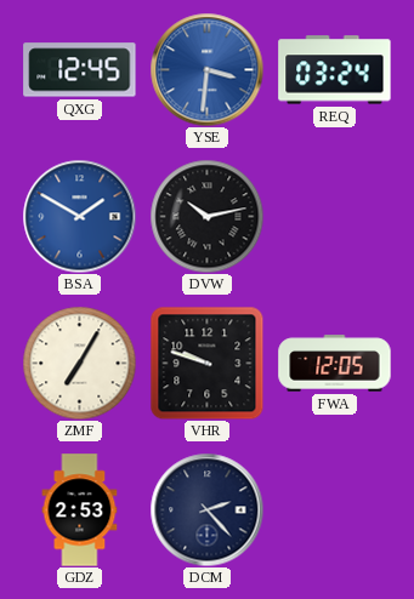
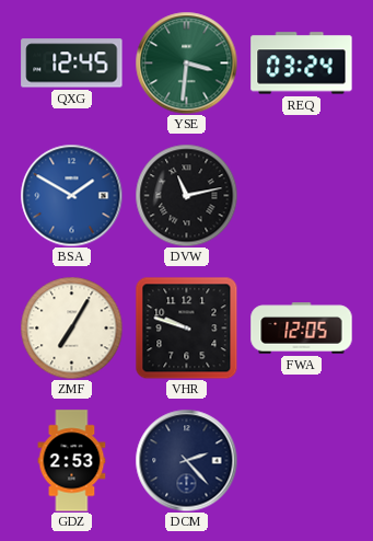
YSE dial: blue -> green (186, 62)
DVW: 10:13 -> 11:13 (186, 195)
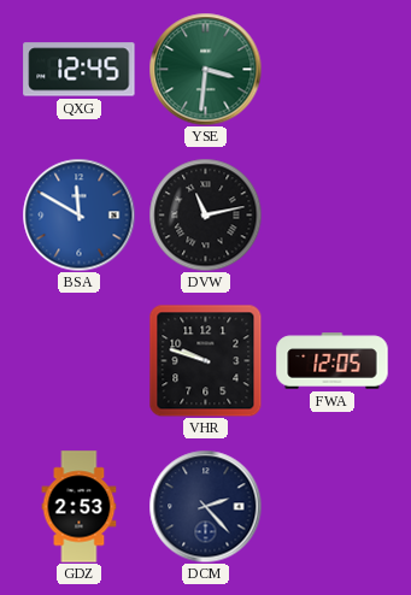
REQ: 03:24 -> none (302, 64)
BSA: 1:50 -> 11:50 (78, 214)
ZMF: 7:05 -> none (71, 327)
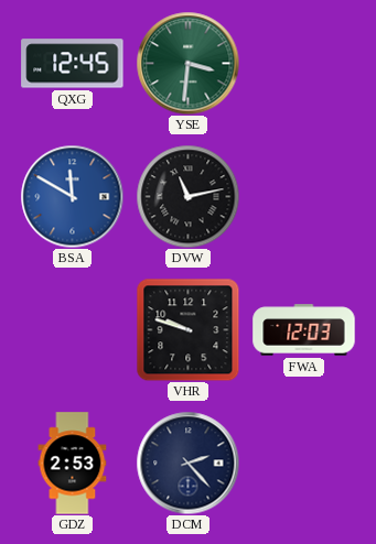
FWA: 12:05 -> 12:03 (304, 330)
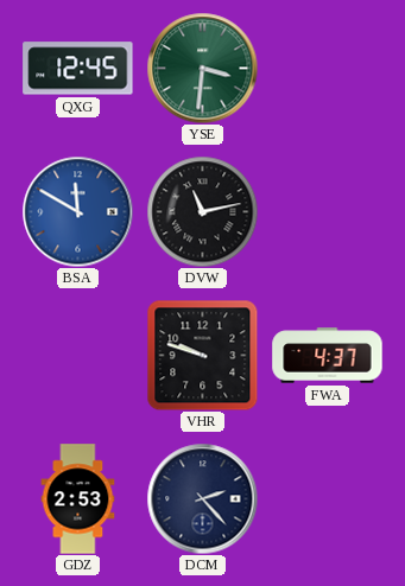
FWA: 12:03 -> 4:37 (328, 356)
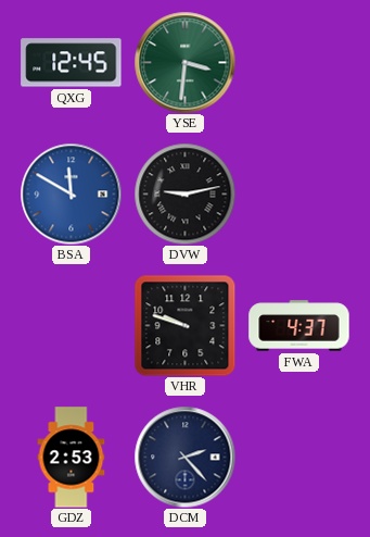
DVW: 11:13 -> 9:13 (184, 193)
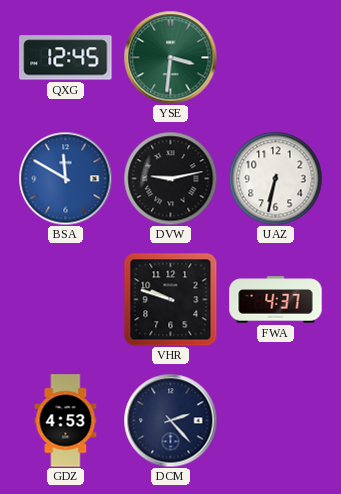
UAZ: none -> 6:32 (275, 178)
GDZ: 2:53 -> 4:53 (66, 421)
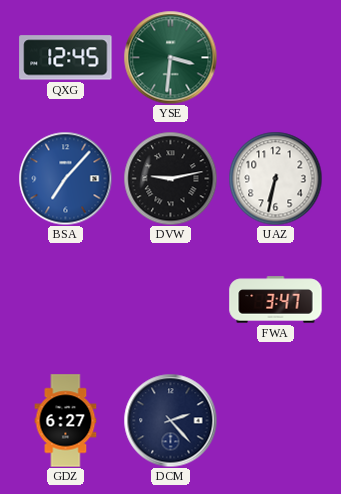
BSA: 11:50 -> 7:07 (65, 178)
VHR: 9:48 -> none (170, 299)
FWA: 4:37 -> 3:47 (276, 300)
GDZ: 4:53 -> 6:27 (66, 421)
